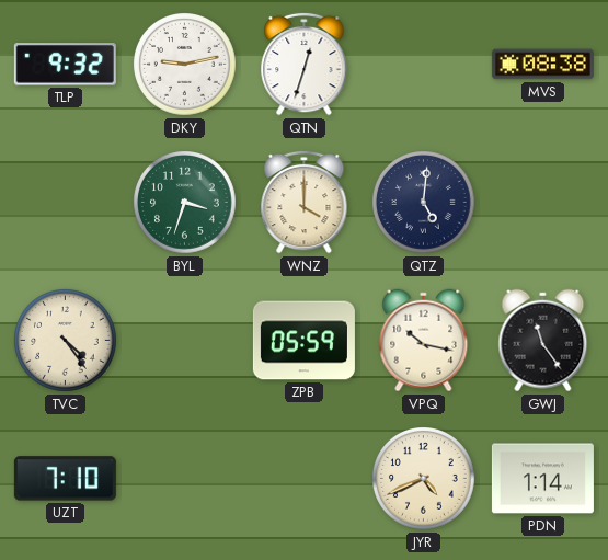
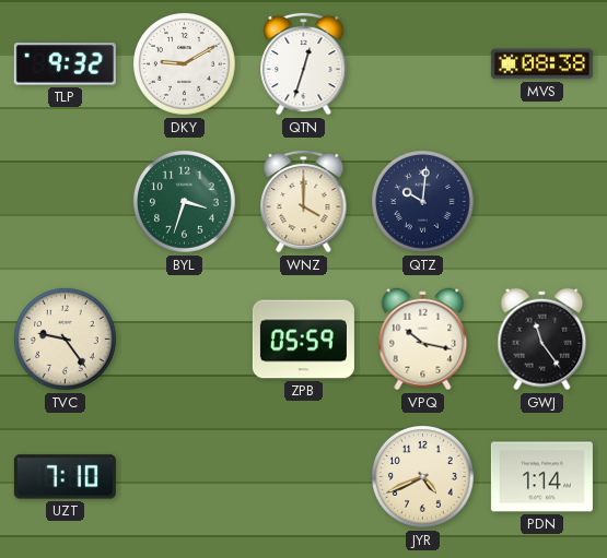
DKY: 9:13 -> 9:10 (185, 64)
QTZ: 5:01 -> 10:01 (423, 202)
TVC: 4:24 -> 9:24 (66, 340)
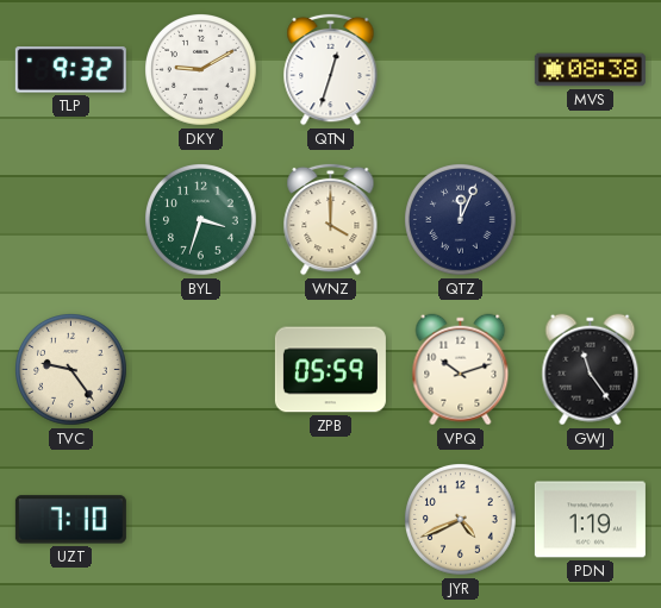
QTZ: 10:01 -> 12:04 (461, 220)
VPQ: 10:17 -> 10:12 (461, 370)
PDN: 1:14 -> 1:19 (590, 520)
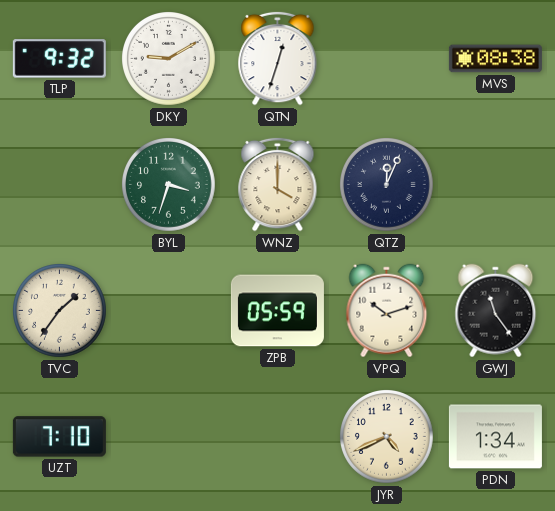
TVC: 9:24 -> 1:36 (60, 311)
PDN: 1:19 -> 1:34 (495, 437)
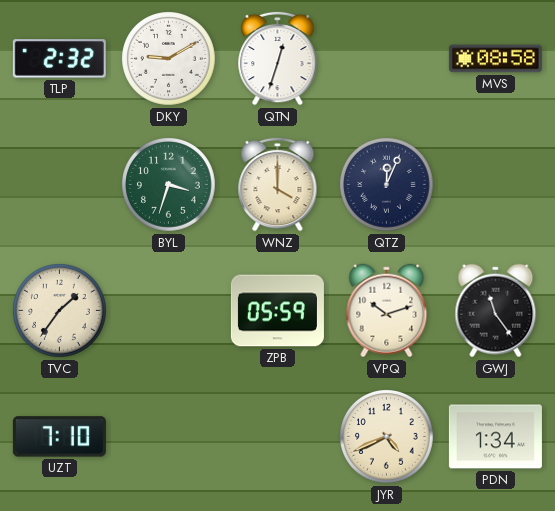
TLP: 9:32 -> 2:32 (59, 59)
MVS: 08:38 -> 08:58 (495, 59)
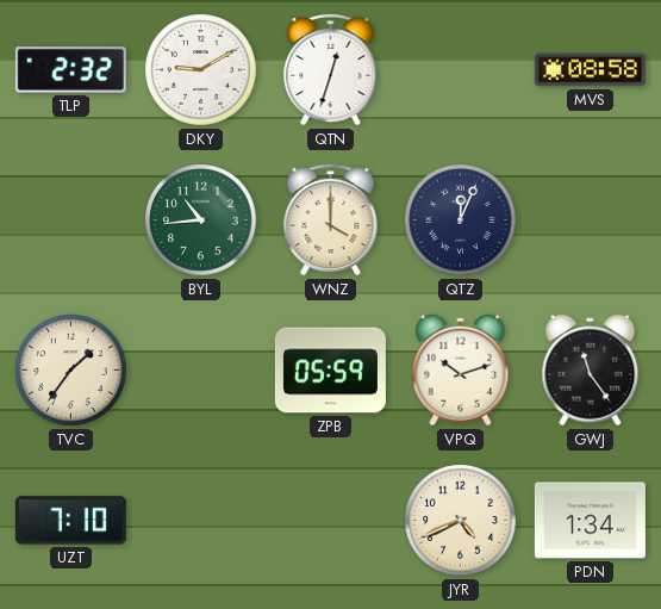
BYL: 3:33 -> 10:44 (201, 220)
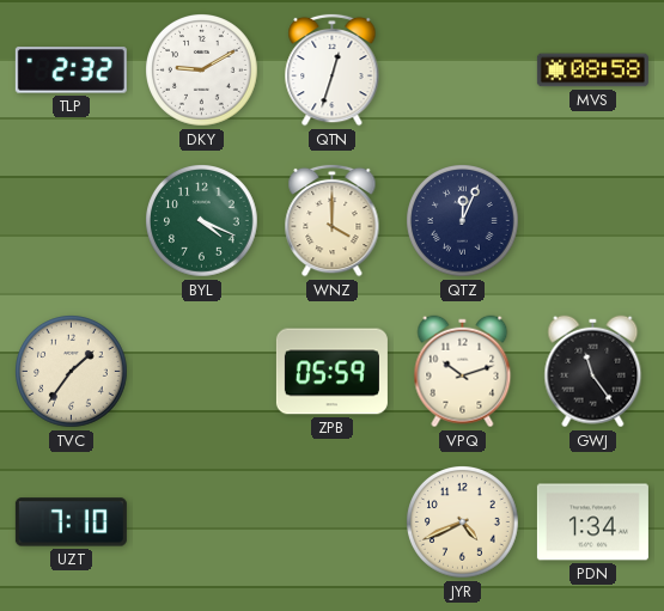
BYL: 10:44 -> 4:19 (202, 221)
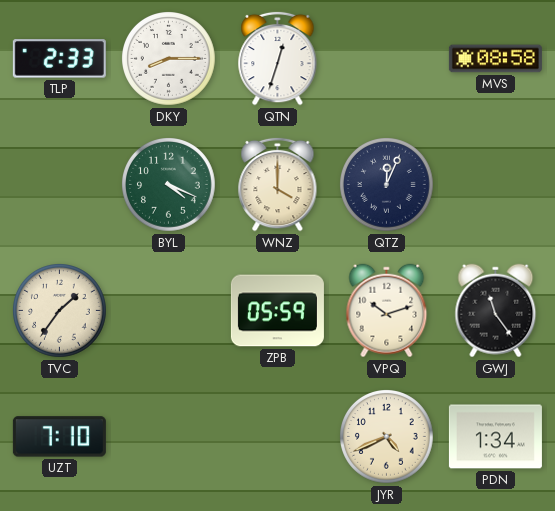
TLP: 2:32 -> 2:33 (59, 59)
DKY: 9:10 -> 8:15 (169, 59)
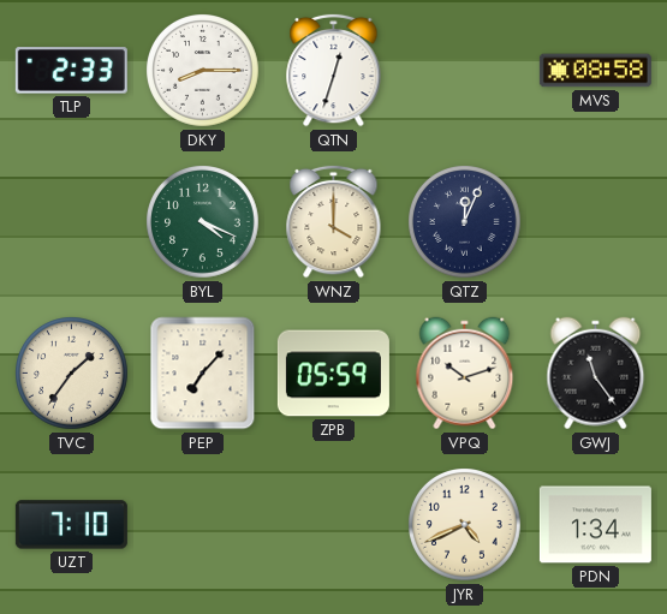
PEP: none -> 7:07 (203, 374)
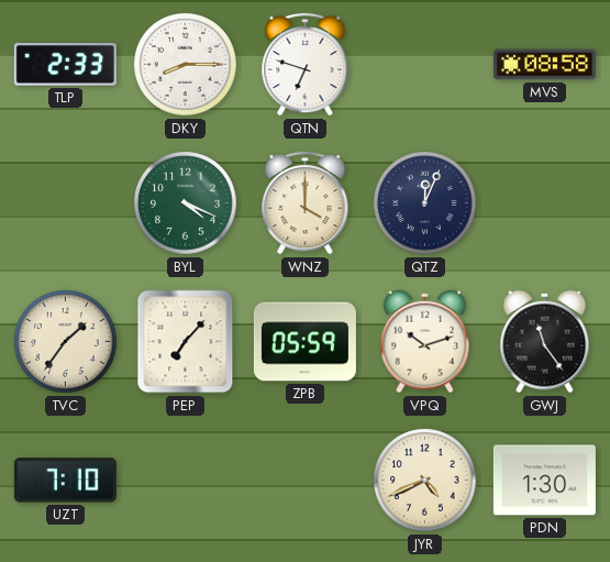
QTN: 12:33 -> 6:48 (306, 64)
PDN: 1:34 -> 1:30 (544, 481)
